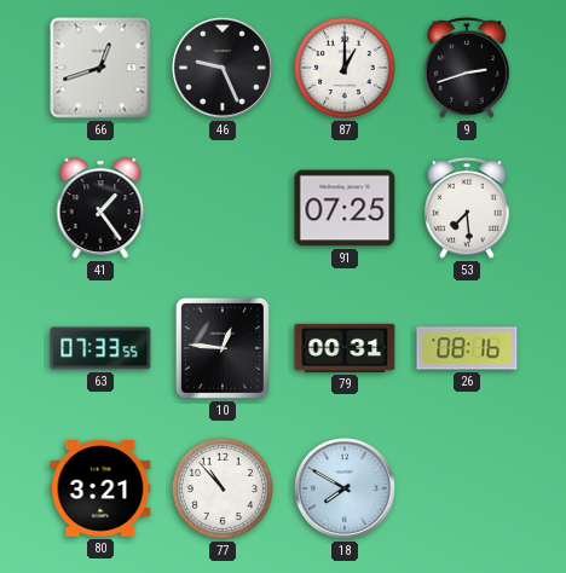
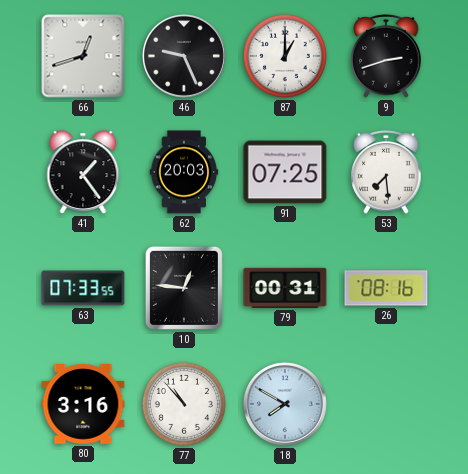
62: none -> 20:03 (184, 172)
80: 3:21 -> 3:16 (83, 405)
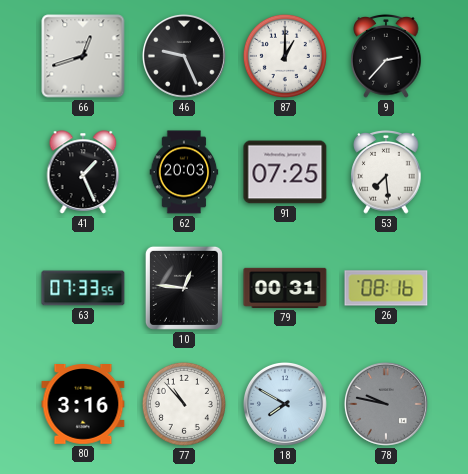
9: 2:42 -> 2:37 (386, 57)
41: 1:24 -> 1:26 (83, 172)
78: none -> 9:47 (386, 404)
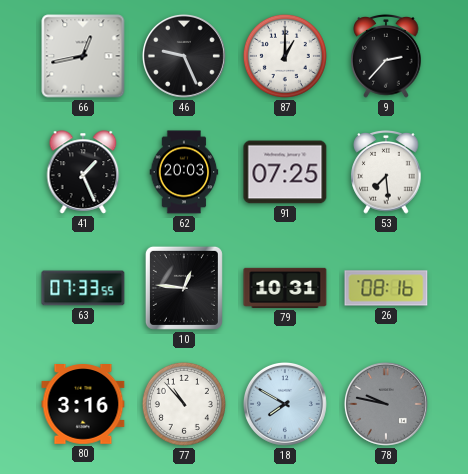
66: 12:42 -> 12:43 (83, 56)
79: 00:31 -> 10:31 (285, 288)
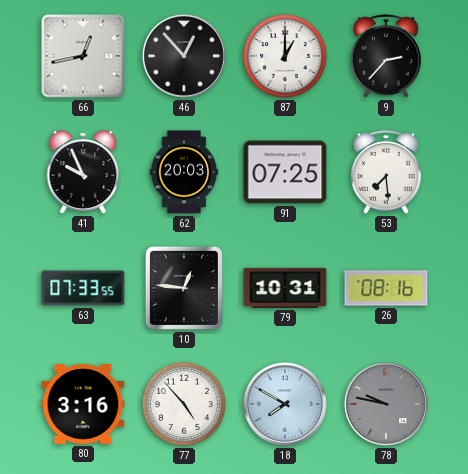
46: 9:26 -> 12:53 (184, 56)
41: 1:26 -> 9:56 (83, 172)
77: 10:53 -> 4:53 (184, 404)
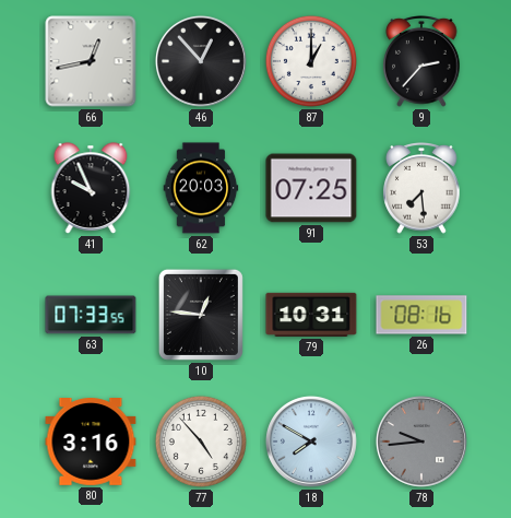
78: 9:47 -> 9:44 (421, 442)
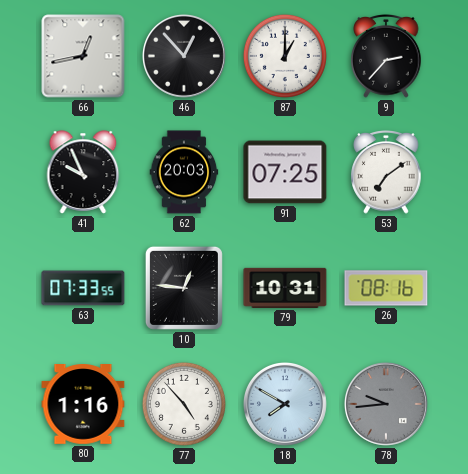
53: 7:29 -> 7:09 (386, 173)
80: 3:16 -> 1:16 (83, 405)
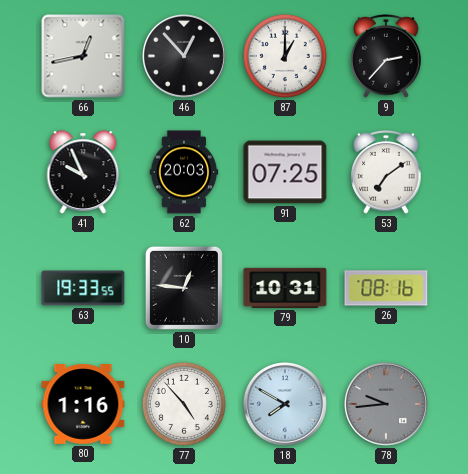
63: 07:33 -> 19:33 (83, 288)
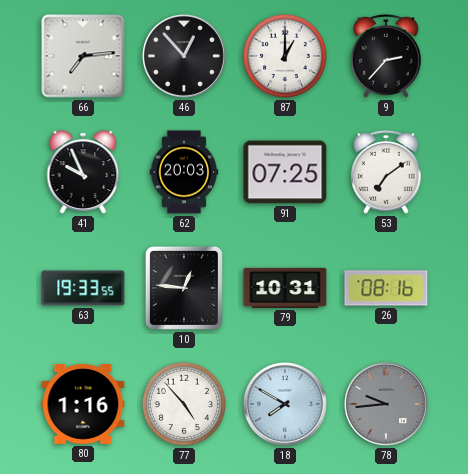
66: 12:43 -> 7:14 (83, 56)
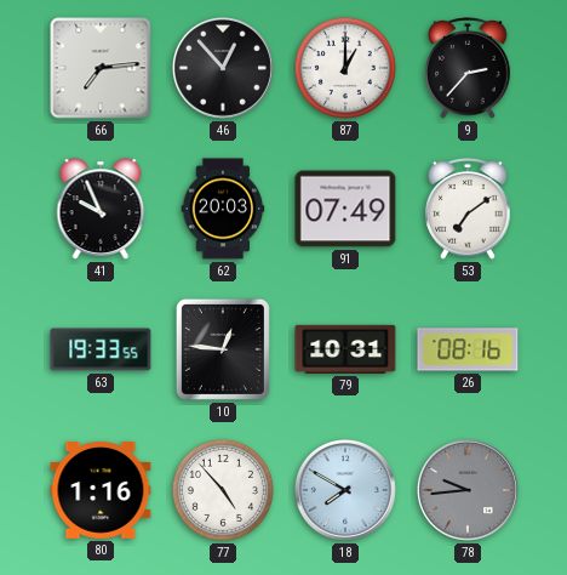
91: 07:25 -> 07:49 (345, 209)
